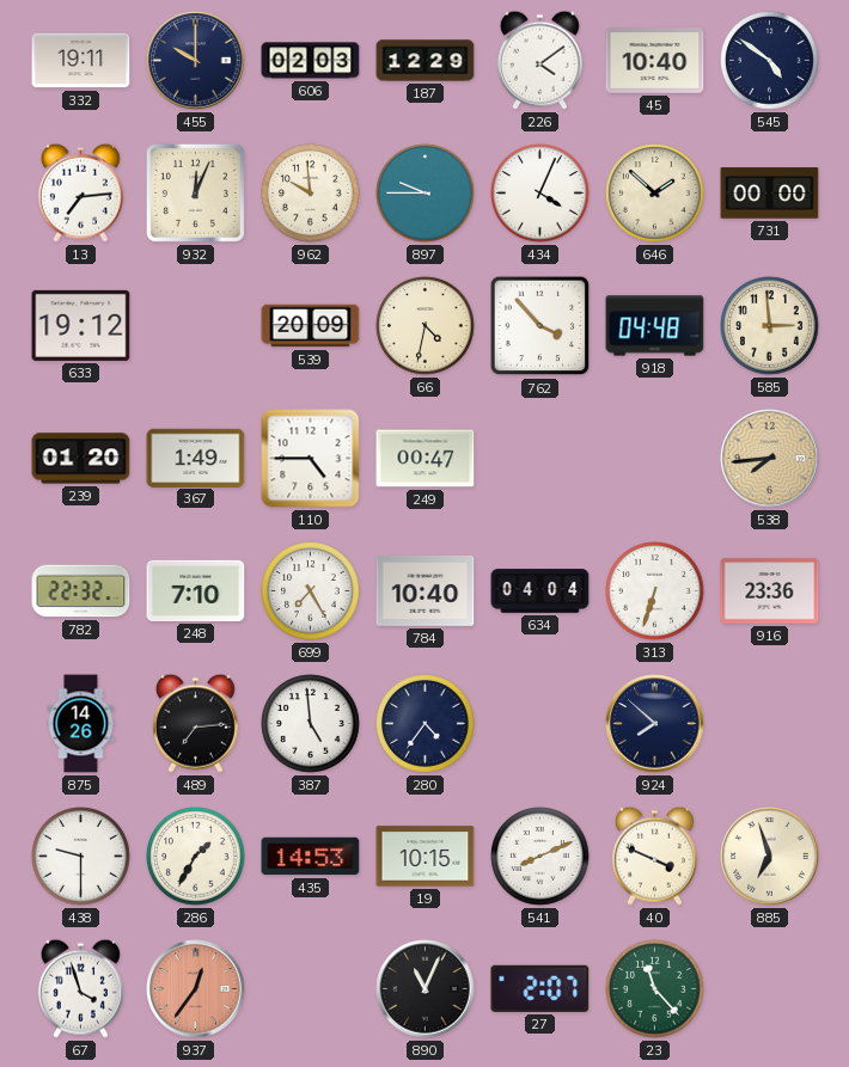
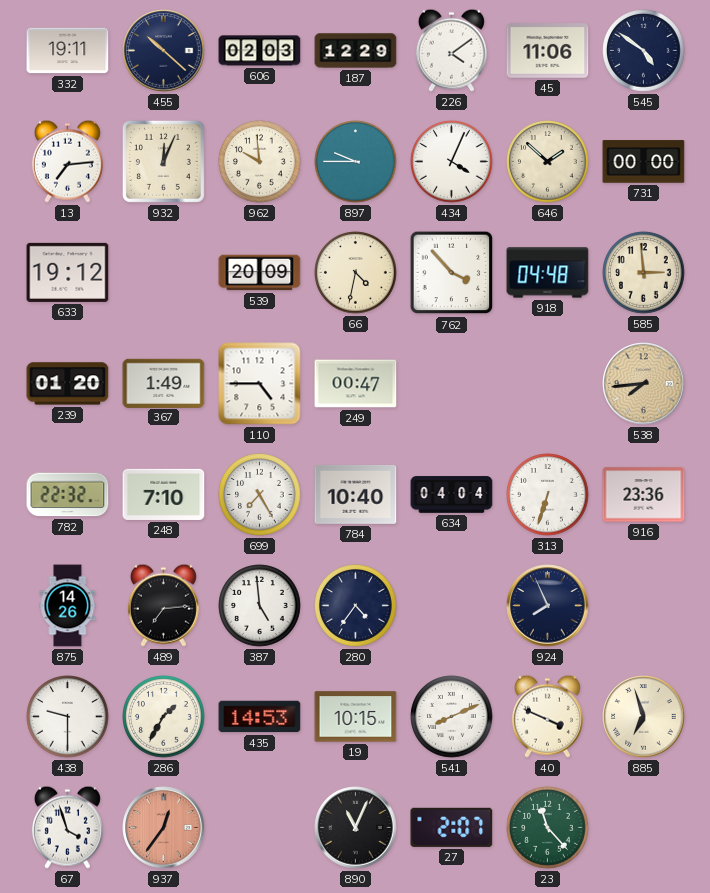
455: 10:00 -> 10:22 (164, 51)
45: 10:40 -> 11:06 (548, 51)
924: 7:52 -> 7:56 (548, 606)
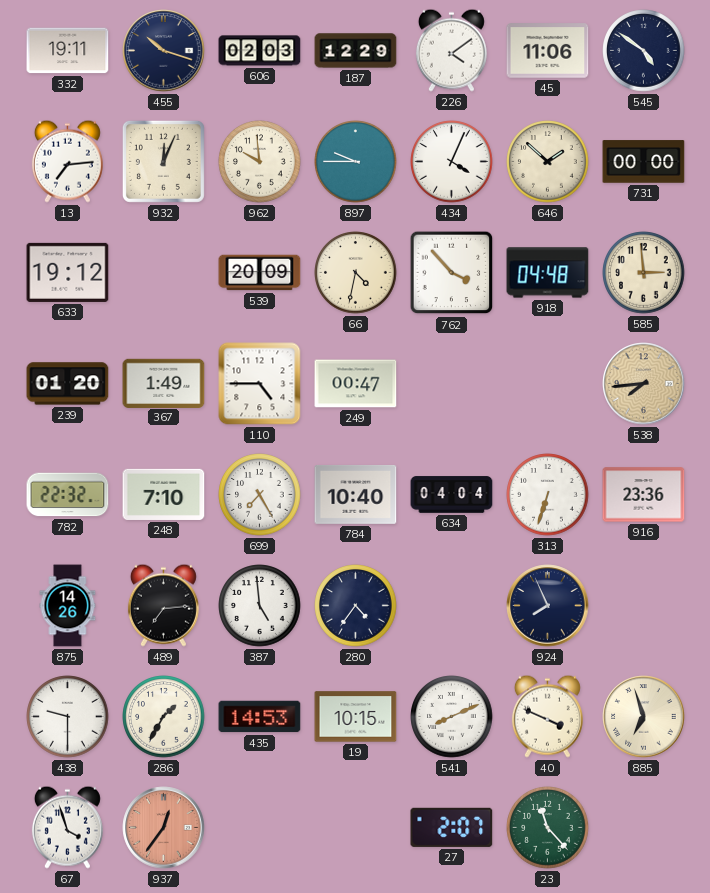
455: 10:22 -> 10:18 (164, 51)
890: 11:04 -> none (356, 828)
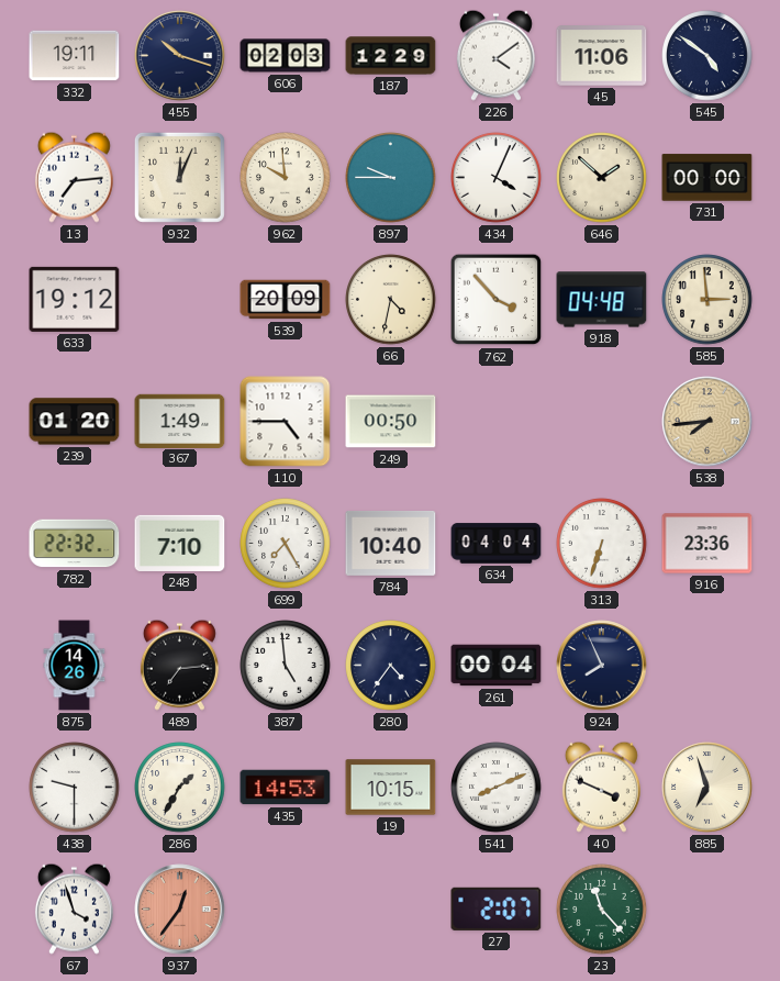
249: 00:47 -> 00:50 (391, 422)
261: none -> 00:04 (497, 666)
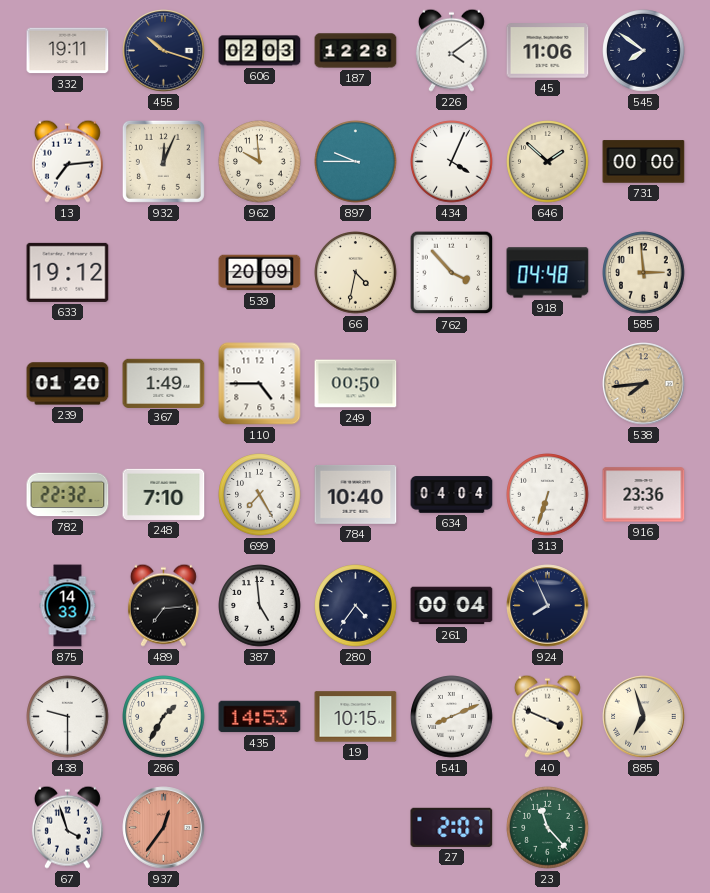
187: 12:29 -> 12:28 (356, 51)
545: 4:51 -> 7:51 (644, 51)
875: 14:26 -> 14:33 (68, 606)
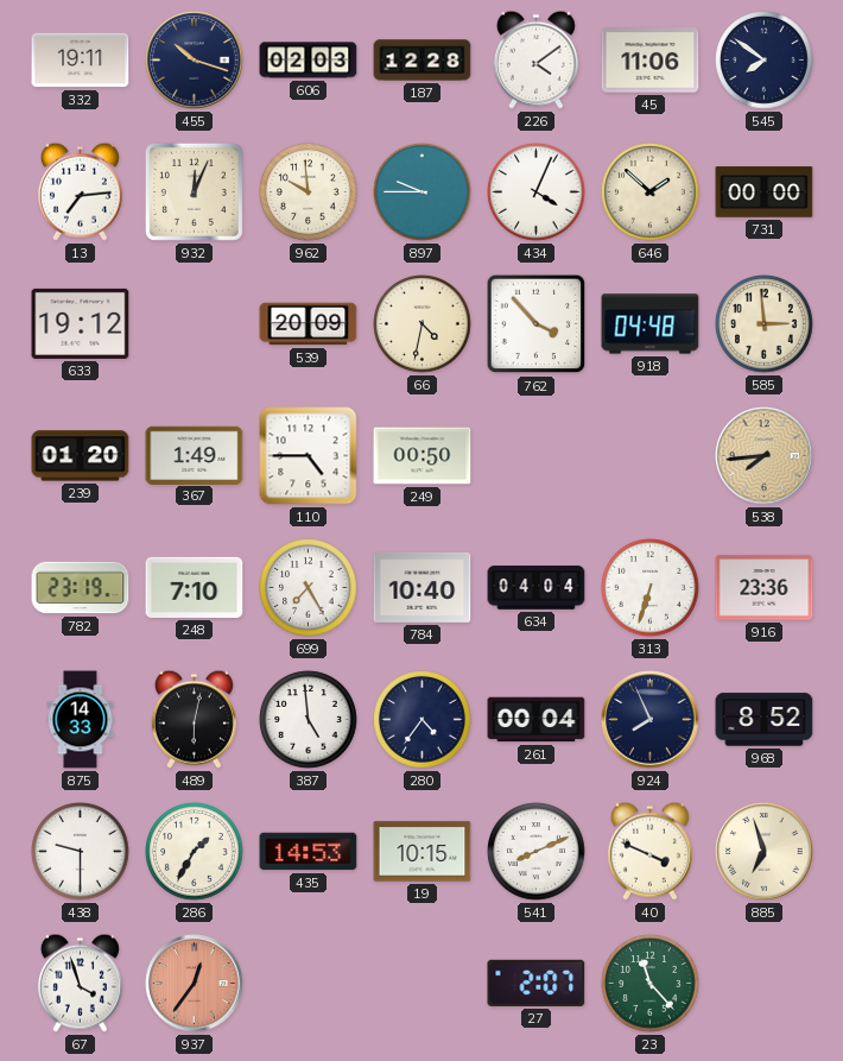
782: 22:32 -> 23:19 (81, 588)
489: 7:14 -> 6:02 (194, 719)
968: none -> 8:52 (765, 720)
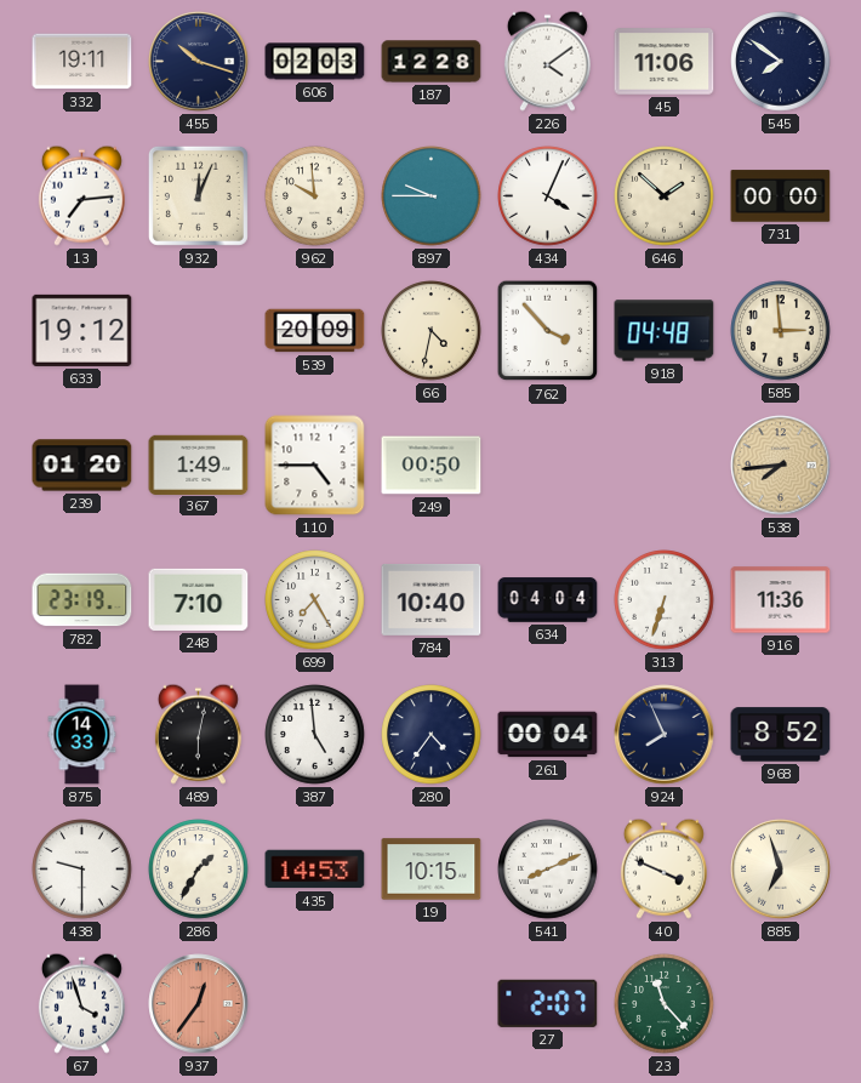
916: 23:36 -> 11:36 (781, 600)
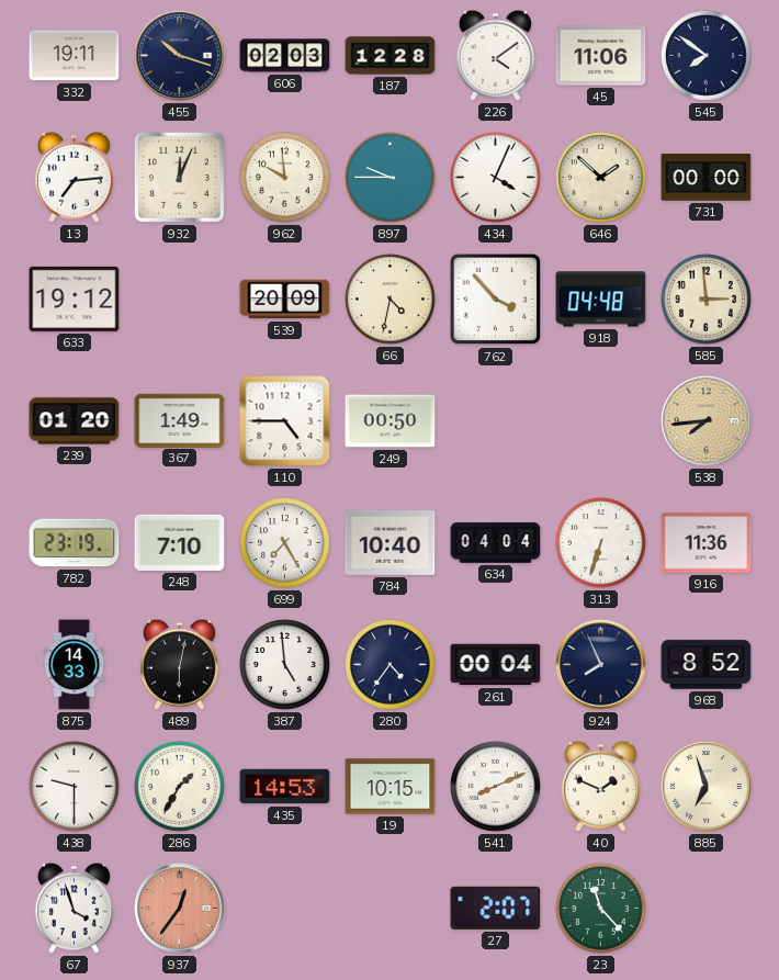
40: 3:49 -> 1:49 (600, 786)
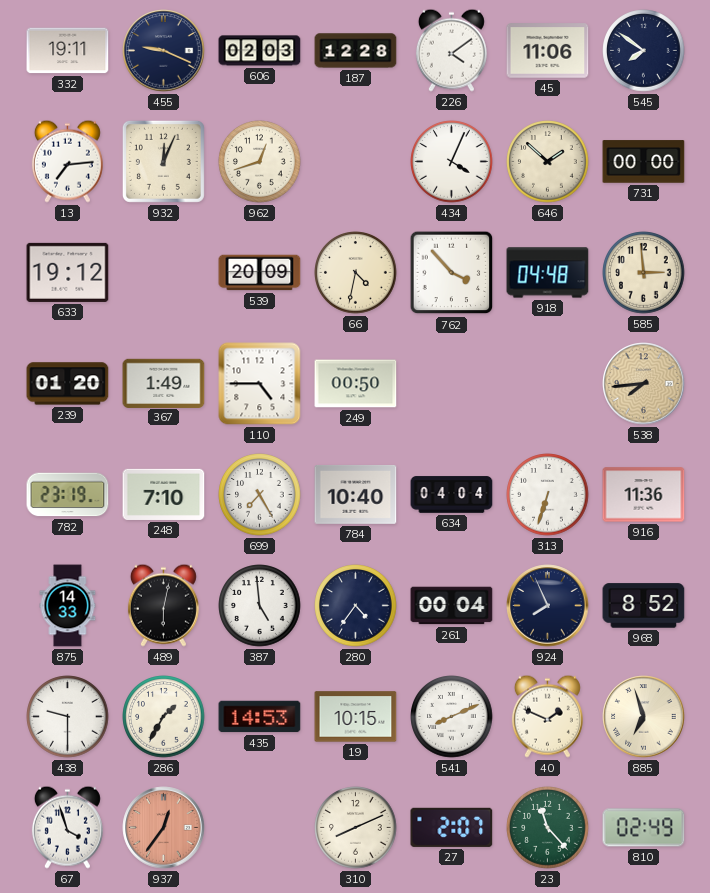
455: 10:18 -> 9:19 (164, 51)
962: 9:59 -> 12:42 (260, 162)
897: 9:45 -> none (391, 178)
310: none -> 8:11 (356, 828)
810: none -> 02:49 (644, 828)
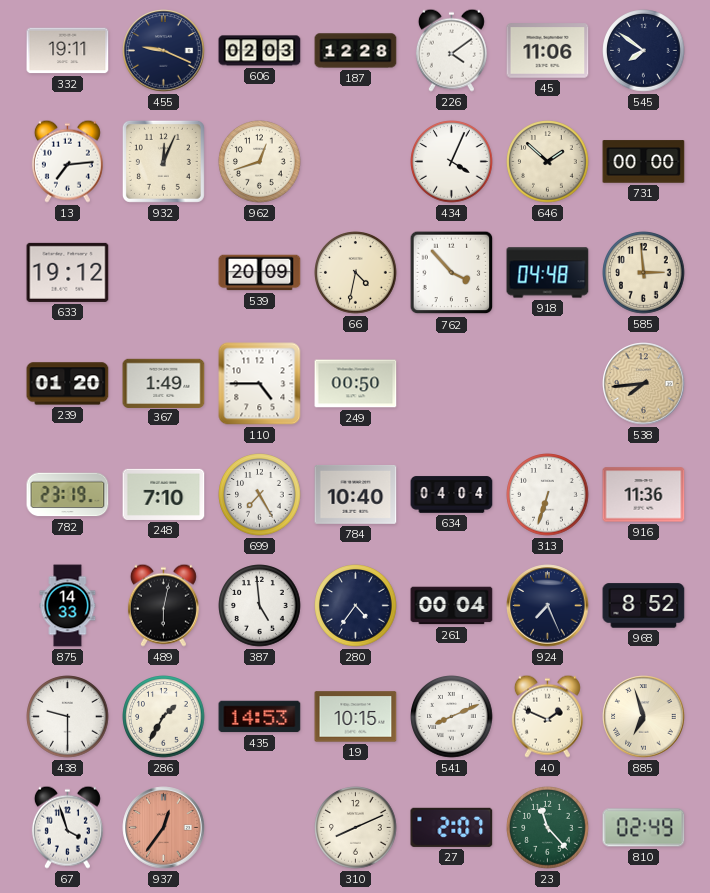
924: 7:56 -> 7:26 (548, 606)
